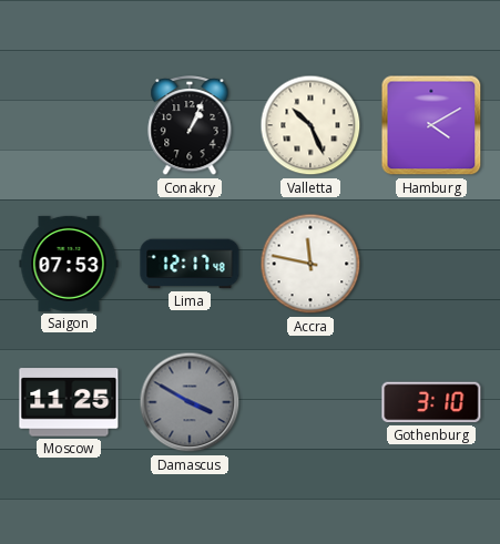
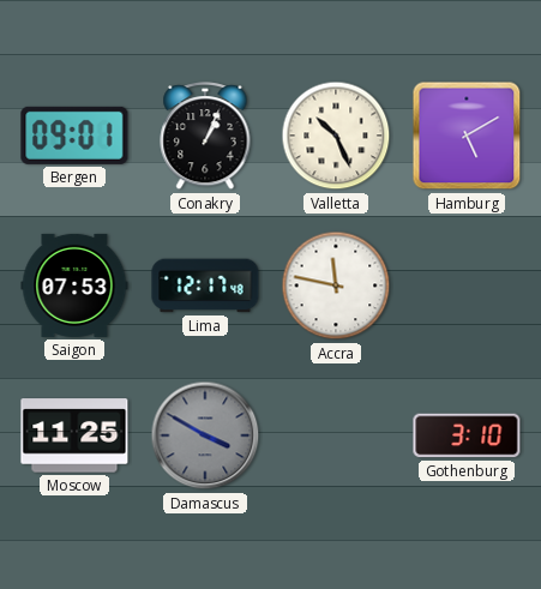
Bergen: none -> 09:01 (74, 136)
Hamburg: 4:10 -> 5:10 (467, 136)
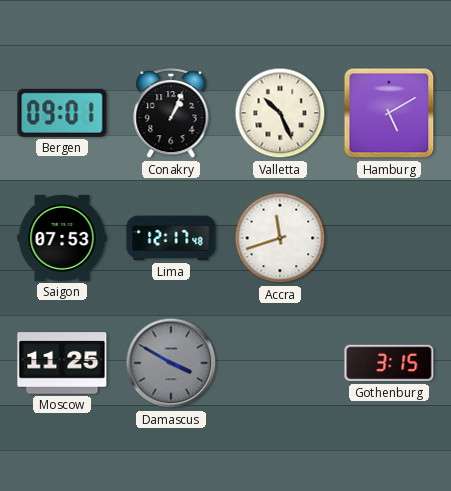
Accra: 11:47 -> 11:42 (280, 238)
Gothenburg: 3:10 -> 3:15 (389, 363)
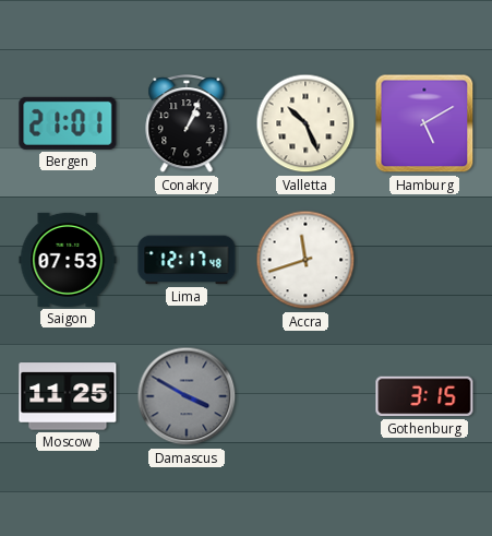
Bergen: 09:01 -> 21:01 (68, 123)
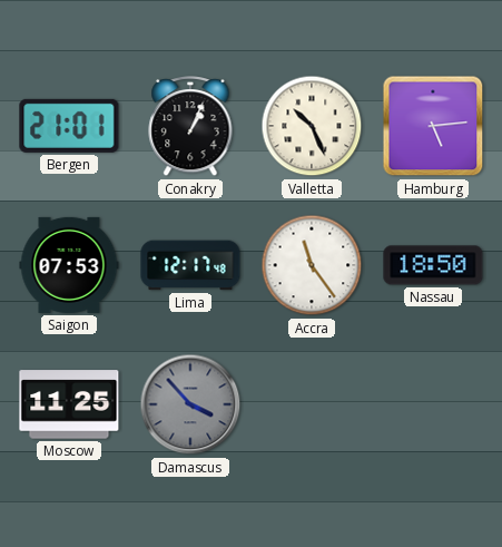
Hamburg: 5:10 -> 5:14 (433, 126)
Accra: 11:42 -> 11:24 (312, 265)
Nassau: none -> 18:50 (433, 265)
Damascus: 3:50 -> 3:53 (190, 404)
Gothenburg: 3:15 -> none (424, 396)
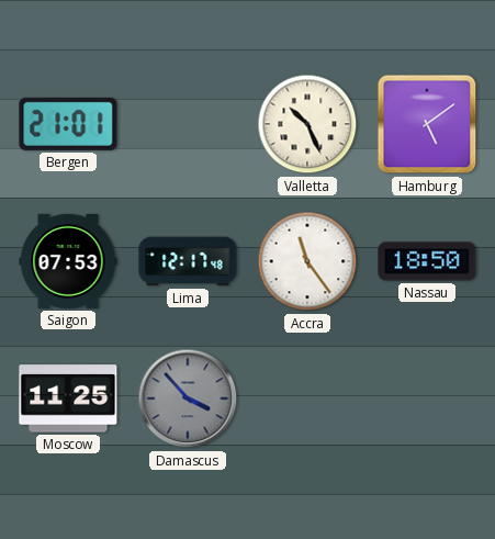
Conakry: 1:04 -> none (190, 127)
Hamburg: 5:14 -> 5:09 (427, 124)
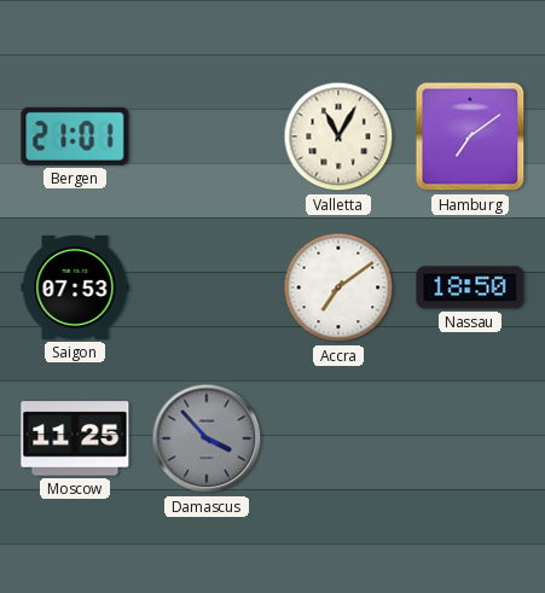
Valletta: 10:26 -> 11:05 (338, 136)
Hamburg: 5:09 -> 7:09 (470, 136)
Lima: 12:17 -> none (188, 261)
Accra: 11:24 -> 7:09 (338, 287)
